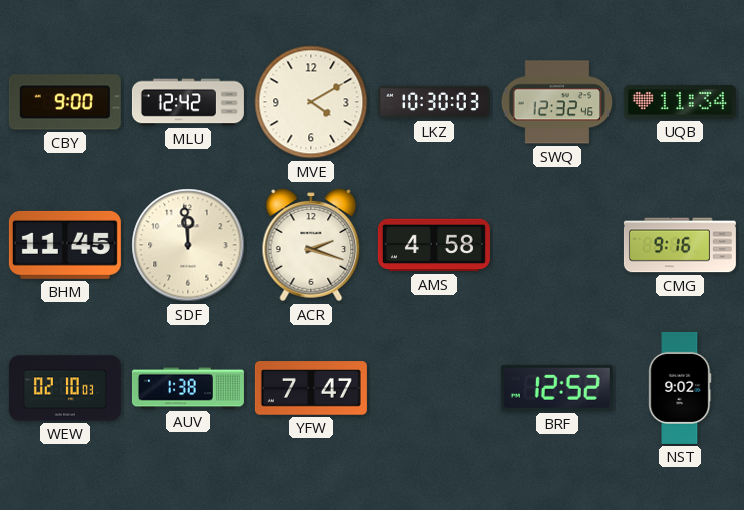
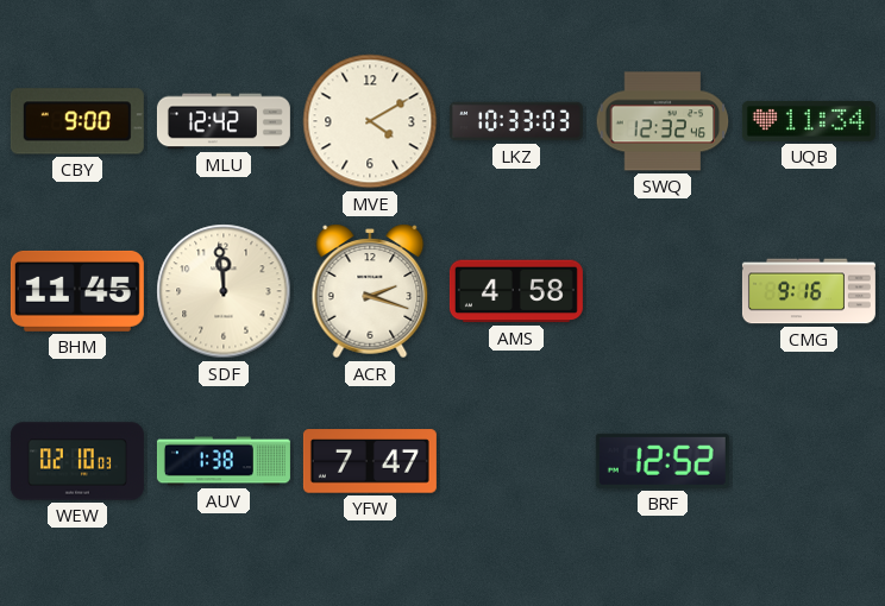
LKZ: 10:30 -> 10:33 (516, 121)
NST: 9:02 -> none (680, 388)
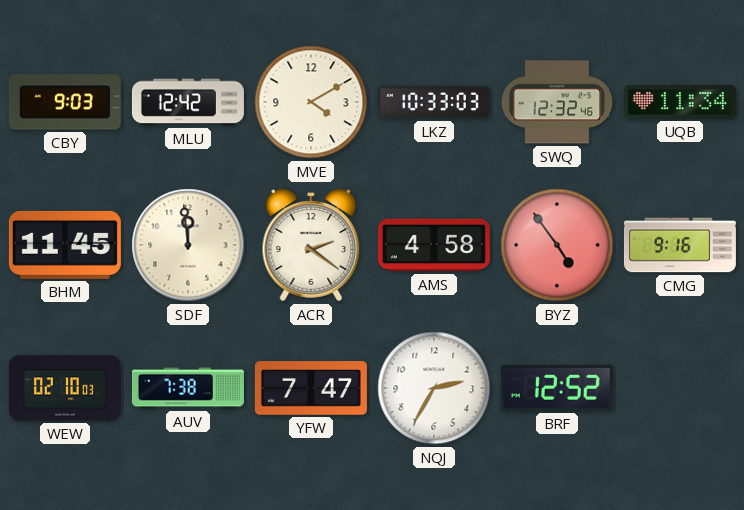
CBY: 9:00 -> 9:03 (65, 102)
ACR: 2:18 -> 2:21 (311, 245)
BYZ: none -> 4:54 (557, 245)
AUV: 1:38 -> 7:38 (188, 388)
NQJ: none -> 2:35 (434, 388)
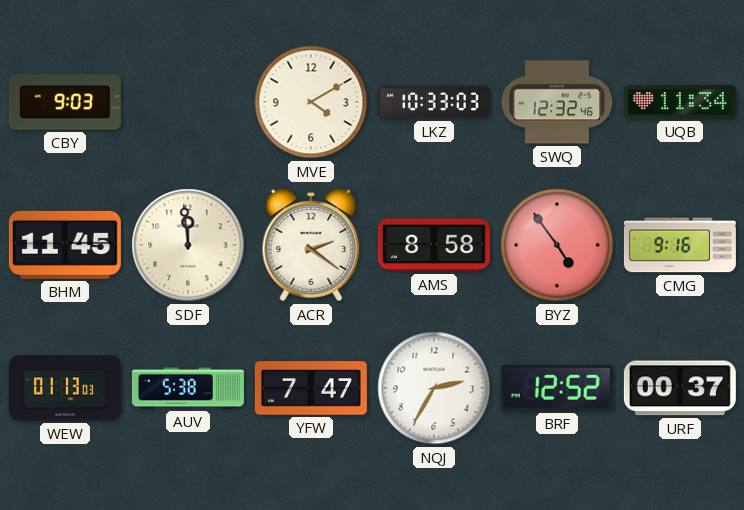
MLU: 12:42 -> none (188, 102)
AMS: 4:58 -> 8:58 (434, 245)
WEW: 02:10 -> 01:13 (65, 388)
AUV: 7:38 -> 5:38 (188, 388)
URF: none -> 00:37 (680, 388)
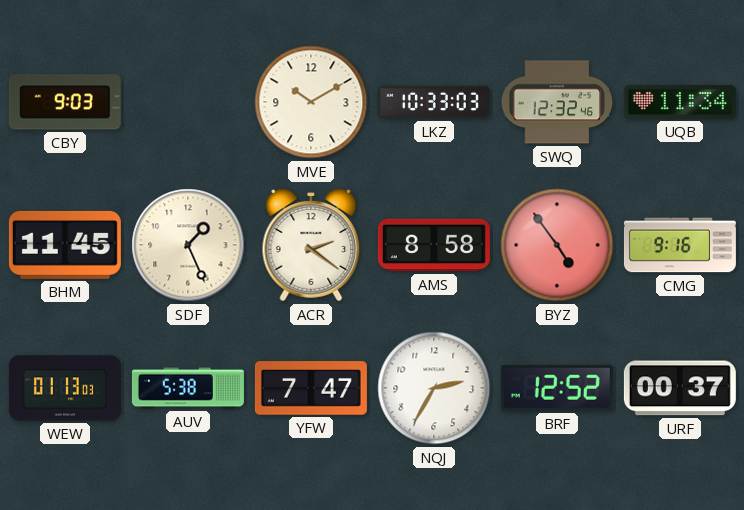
MVE: 4:10 -> 10:10 (311, 102)
SDF: 11:59 -> 1:26 (188, 245)
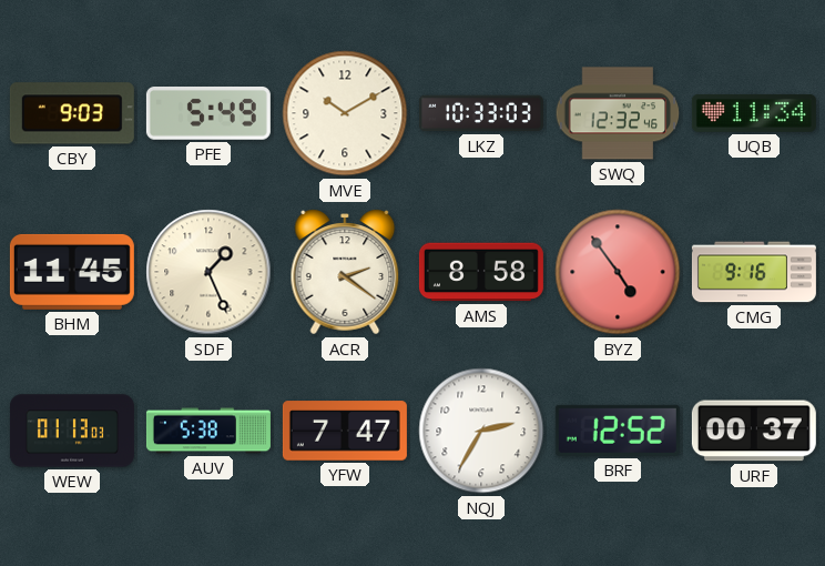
PFE: none -> 5:49 (208, 114)
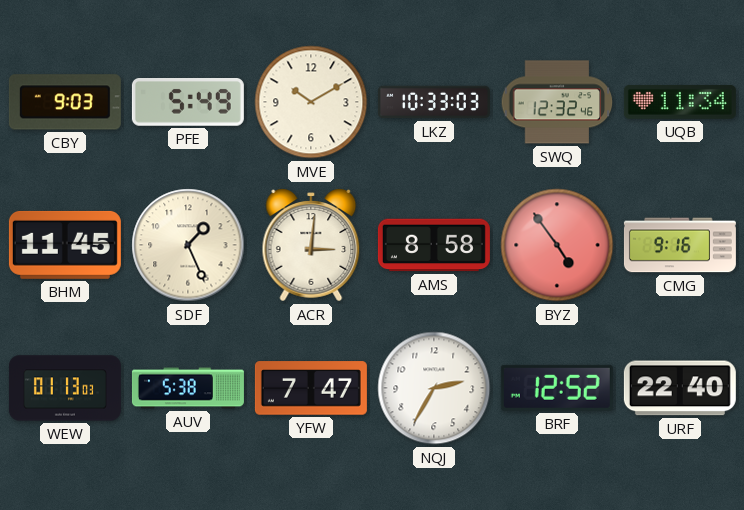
ACR: 2:21 -> 3:01 (311, 245)
URF: 00:37 -> 22:40 (680, 388)
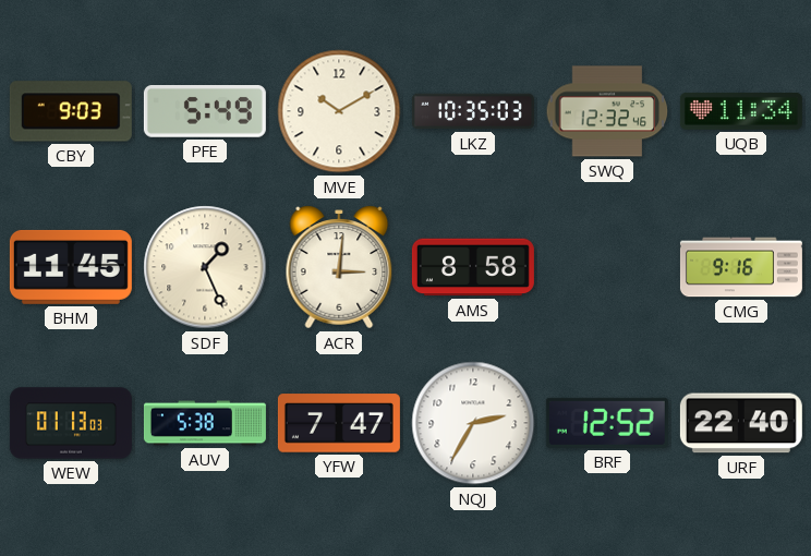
LKZ: 10:33 -> 10:35 (473, 111)
BYZ: 4:54 -> none (557, 245)
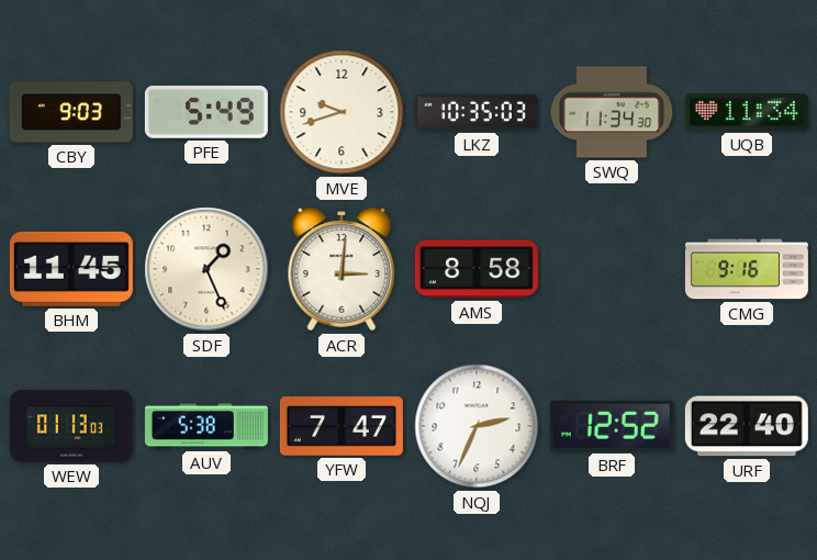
MVE: 10:10 -> 9:42 (342, 112)
SWQ: 12:32 -> 11:34 (612, 112)
NQJ: 2:35 -> 2:34 (477, 426)
